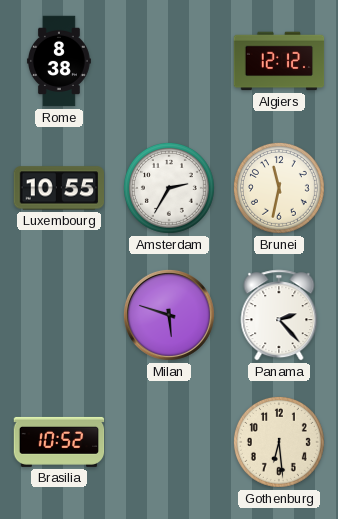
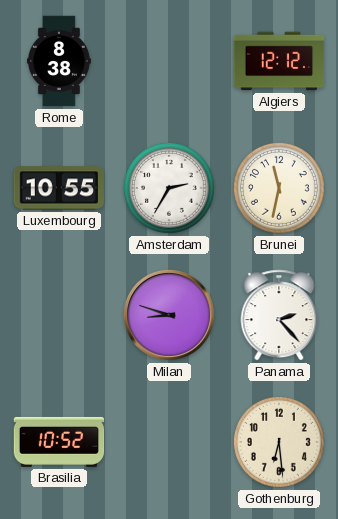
Milan: 5:48 -> 8:48 (169, 315)
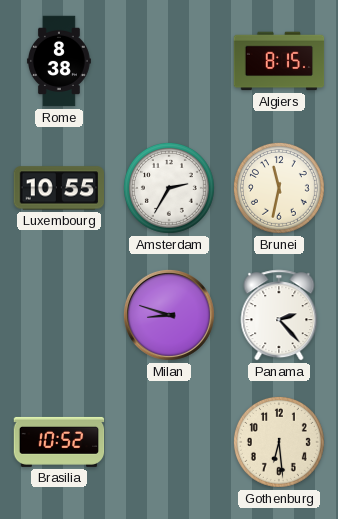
Algiers: 12:12 -> 8:15 (279, 61)
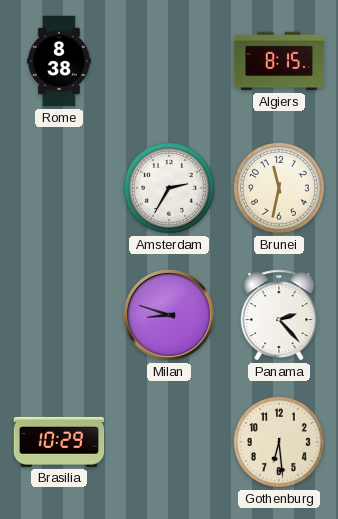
Luxembourg: 10:55 -> none (59, 188)
Brasilia: 10:52 -> 10:29 (59, 442)
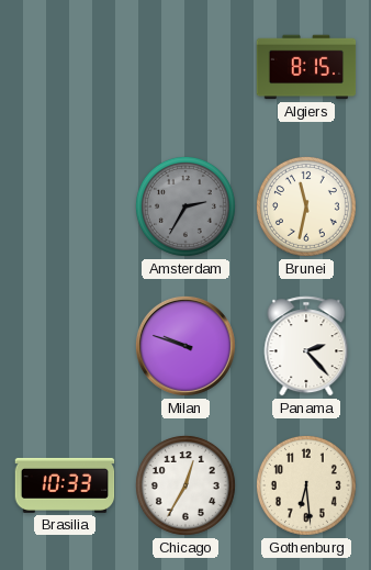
Rome: 8:38 -> none (59, 61)
Amsterdam dial: white -> grey (185, 206)
Milan: 8:48 -> 9:48 (185, 346)
Brasilia: 10:29 -> 10:33 (65, 485)
Chicago: none -> 12:35 (185, 485)
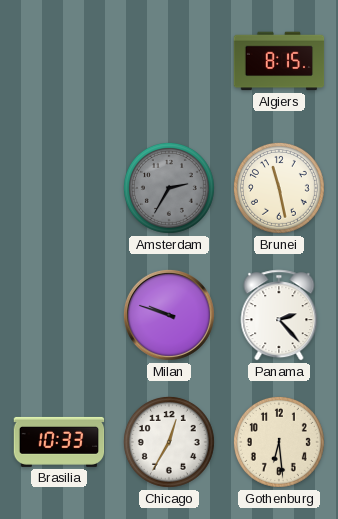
Brunei: 11:32 -> 11:28 (279, 188)
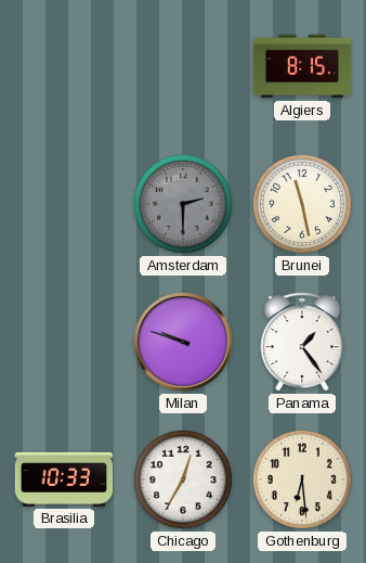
Amsterdam: 2:35 -> 2:30 (183, 204)
Panama: 2:23 -> 1:24 (302, 342)
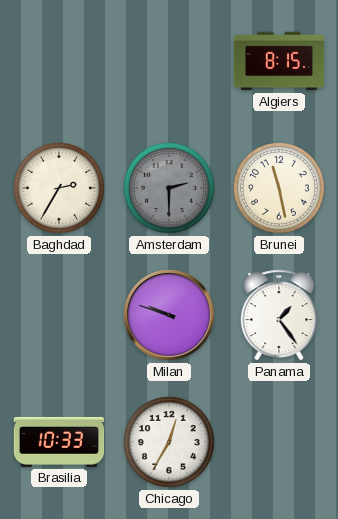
Baghdad: none -> 2:35 (59, 188)
Gothenburg: 6:29 -> none (302, 479)
